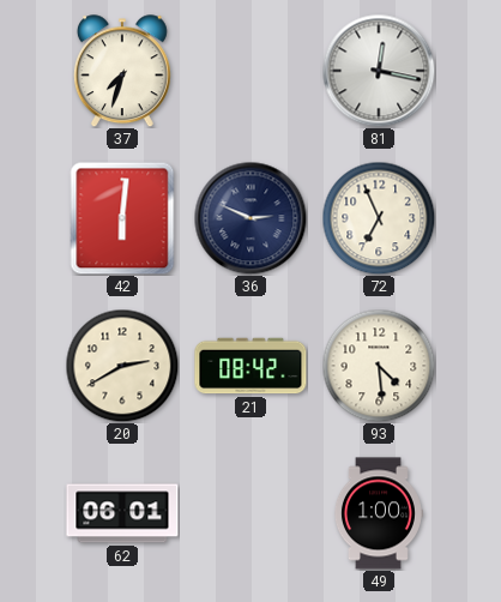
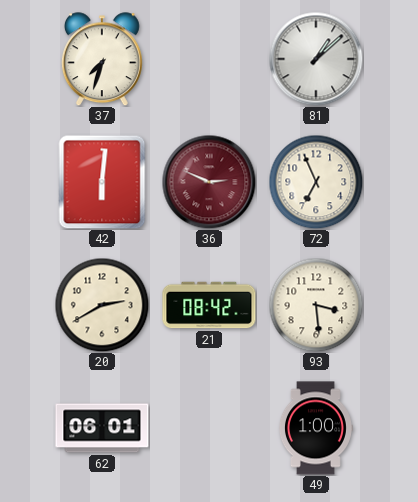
81: 12:17 -> 1:08 (316, 59)
36 dial: navy -> burgundy (209, 182)
93: 4:29 -> 3:29 (316, 305)
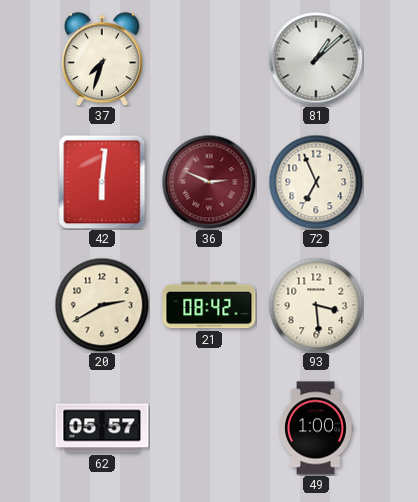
62: 06:01 -> 05:57 (102, 428)
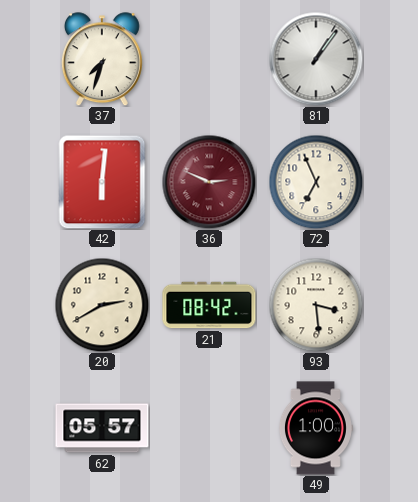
81: 1:08 -> 1:06 (316, 59)
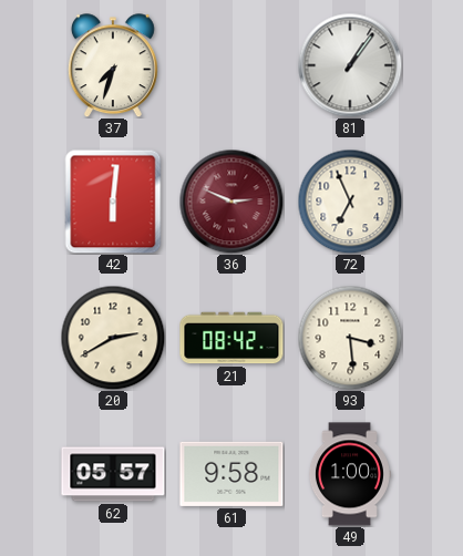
61: none -> 9:58 (231, 474)
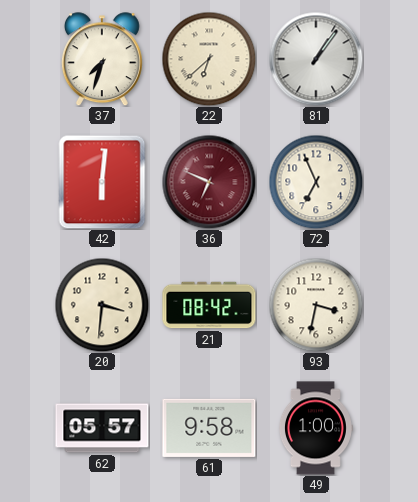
22: none -> 6:38 (209, 59)
36: 2:49 -> 6:49 (209, 182)
20: 2:40 -> 3:31 (102, 305)
93: 3:29 -> 3:32 (316, 305)
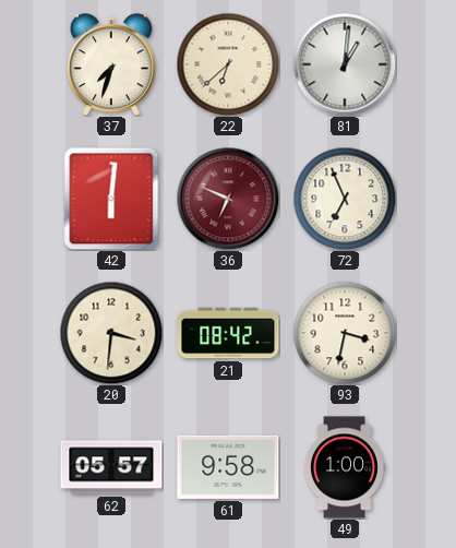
81: 1:06 -> 1:01 (345, 64)
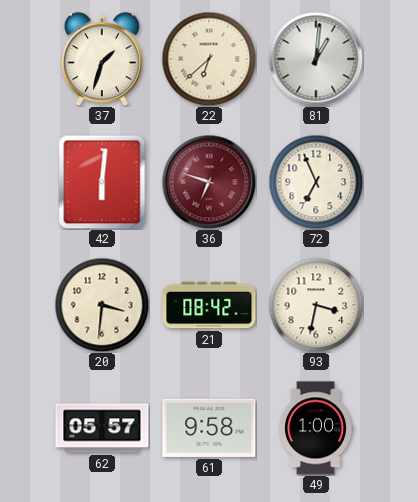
37: 7:33 -> 1:33 (102, 59)
36: 6:49 -> 6:48 (209, 182)
